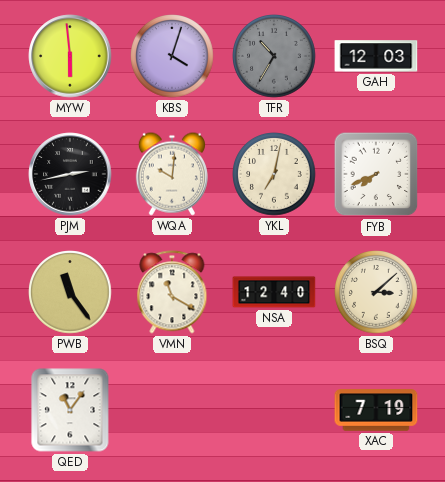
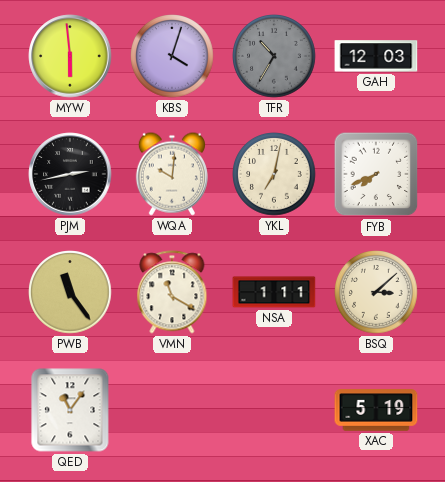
NSA: 12:40 -> 1:11 (274, 292)
XAC: 7:19 -> 5:19 (376, 410)
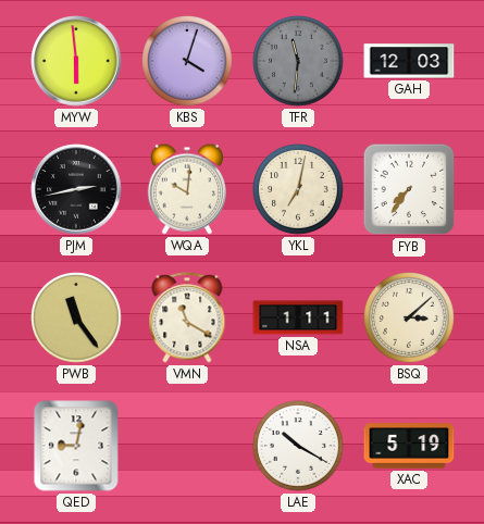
TFR: 10:35 -> 11:31 (298, 61)
FYB: 7:41 -> 7:36 (409, 189)
QED: 11:06 -> 9:02 (76, 446)
LAE: none -> 10:20 (298, 446)
